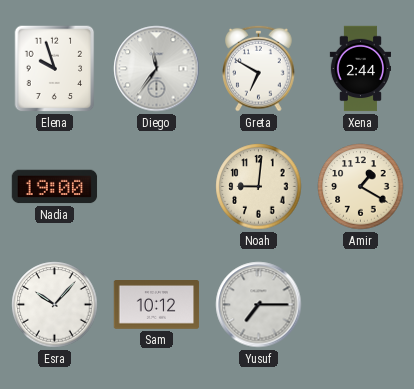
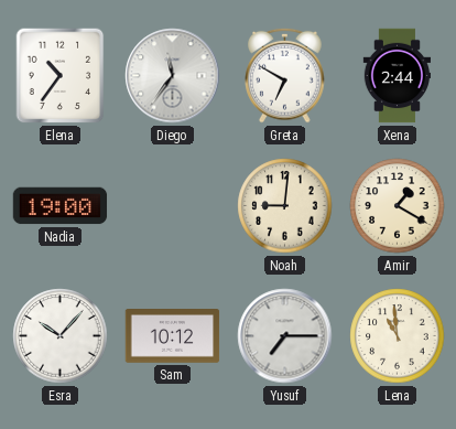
Elena: 9:57 -> 10:36 (61, 76)
Lena: none -> 10:59 (398, 336)
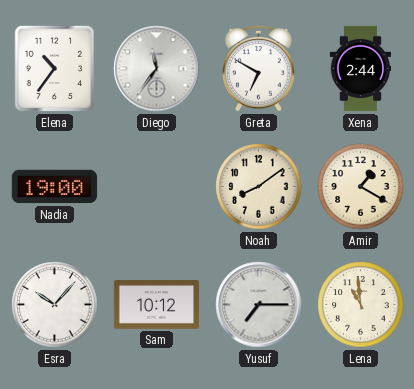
Noah: 9:01 -> 8:09 (259, 187)
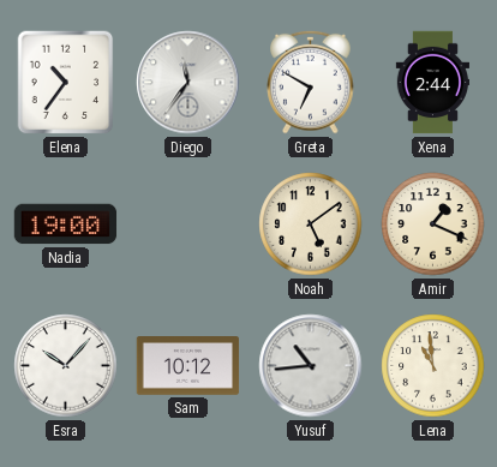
Noah: 8:09 -> 5:09 (311, 224)
Amir: 1:20 -> 1:19 (433, 224)
Yusuf: 7:15 -> 10:44 (311, 366)
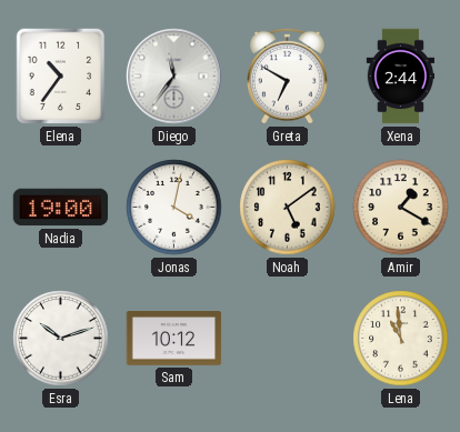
Jonas: none -> 4:02 (174, 208)
Amir: 1:19 -> 1:20 (401, 208)
Esra: 10:07 -> 10:12 (61, 339)
Yusuf: 10:44 -> none (311, 366)
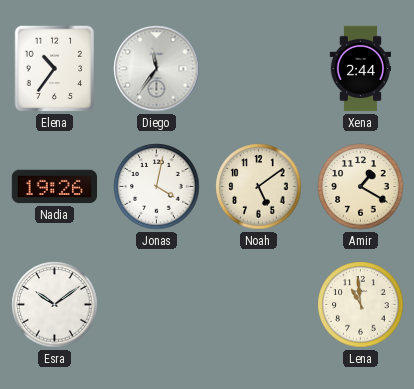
Greta: 6:50 -> none (288, 76)
Nadia: 19:00 -> 19:26 (55, 187)
Esra: 10:12 -> 10:09 (55, 305)
Sam: 10:12 -> none (174, 339)
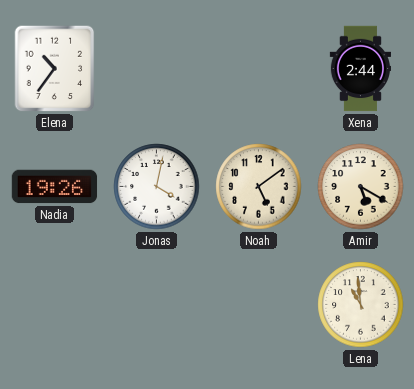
Diego: 11:36 -> none (157, 69)
Amir: 1:20 -> 5:20 (361, 187)
Esra: 10:09 -> none (55, 305)
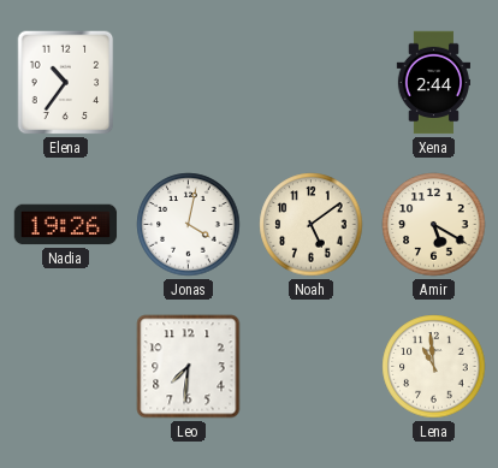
Leo: none -> 7:31 (189, 367)
